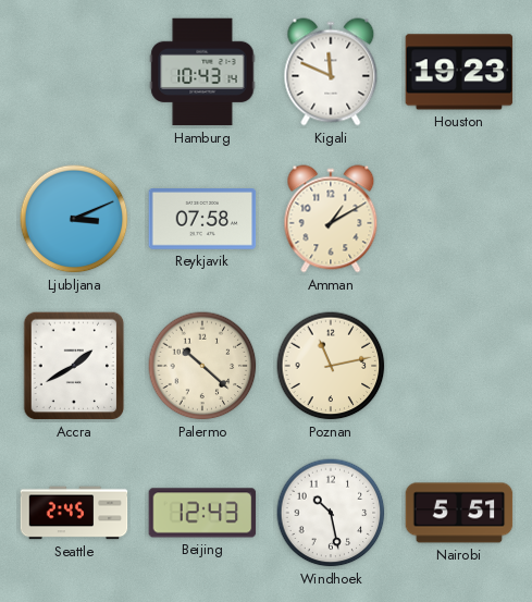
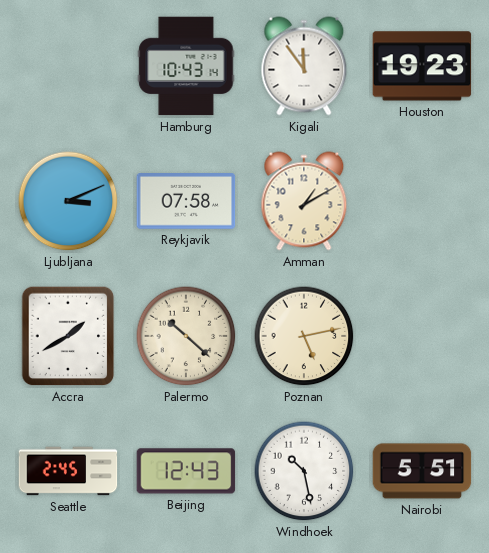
Kigali: 11:49 -> 11:54 (304, 66)
Poznan: 11:13 -> 5:13 (304, 336)
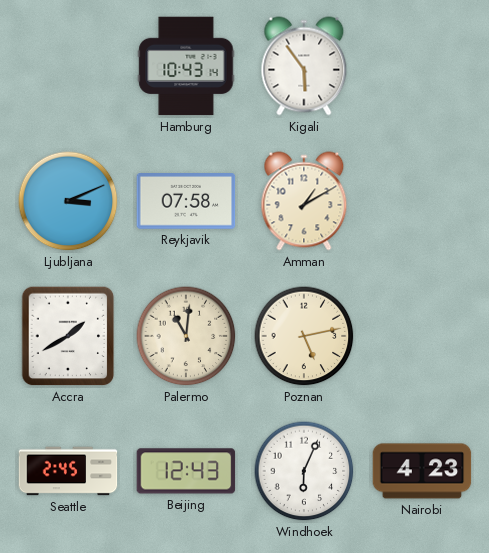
Kigali: 11:54 -> 5:54 (304, 66)
Houston: 19:23 -> none (422, 66)
Palermo: 10:22 -> 11:01 (186, 336)
Windhoek: 10:28 -> 6:04 (304, 471)
Nairobi: 5:51 -> 4:23 (422, 471)
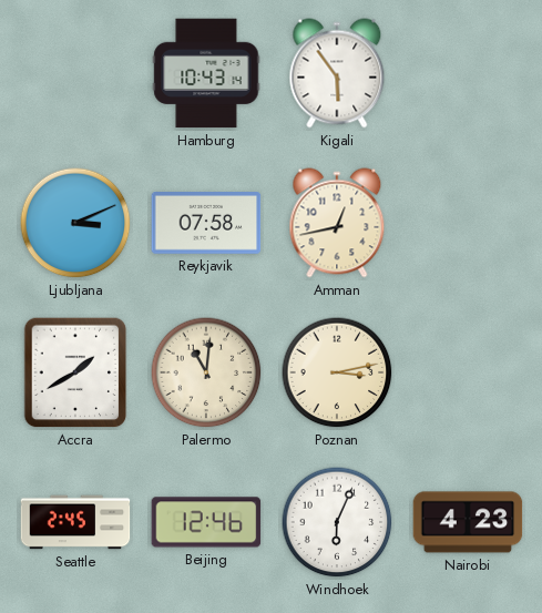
Amman: 1:10 -> 12:43 (337, 223)
Poznan: 5:13 -> 3:13 (337, 372)
Beijing: 12:43 -> 12:46 (206, 522)
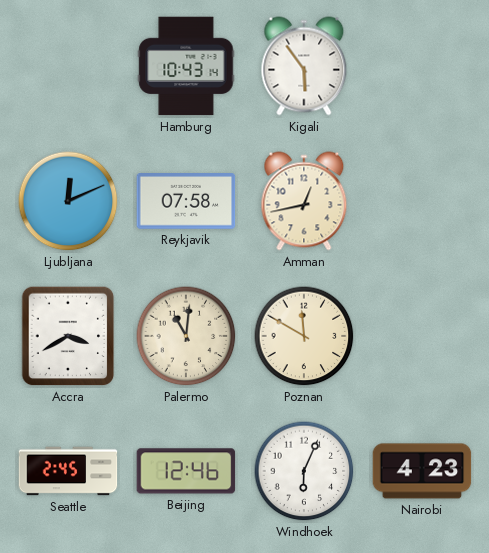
Ljubljana: 3:11 -> 12:11 (68, 201)
Accra: 1:40 -> 3:40 (68, 336)
Poznan: 3:13 -> 11:50 (304, 336)
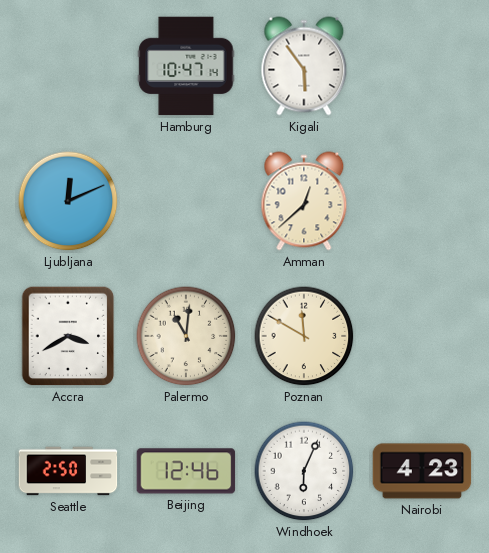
Hamburg: 10:43 -> 10:47 (186, 66)
Reykjavik: 07:58 -> none (186, 202)
Amman: 12:43 -> 12:38 (304, 201)
Seattle: 2:45 -> 2:50 (68, 471)
